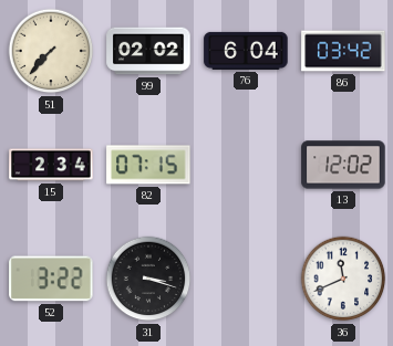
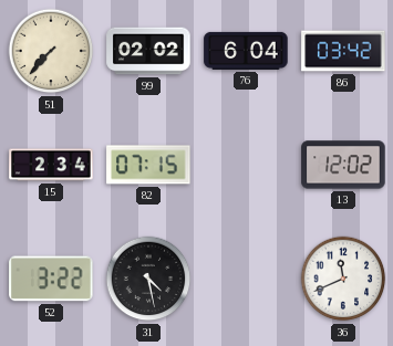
31: 3:18 -> 4:28 (148, 279)
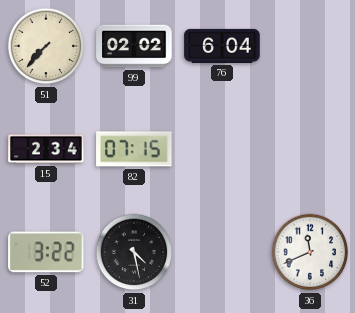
86: 03:42 -> none (343, 51)
13: 12:02 -> none (343, 165)
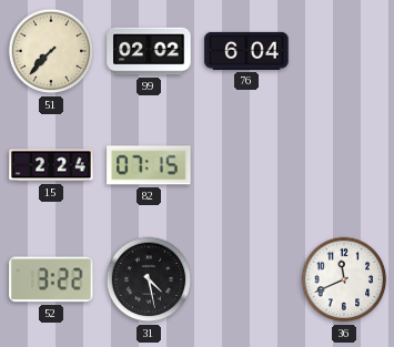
15: 2:34 -> 2:24 (51, 165)
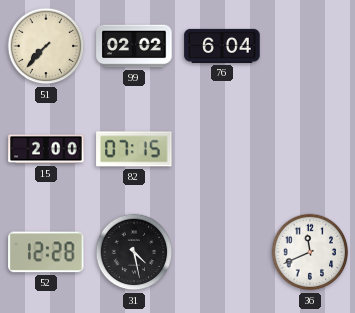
15: 2:24 -> 2:00 (46, 149)
52: 3:22 -> 12:28 (46, 252)
